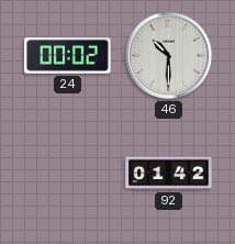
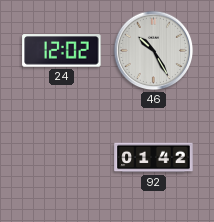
24: 00:02 -> 12:02 (62, 51)
46: 10:30 -> 10:25 (154, 51)
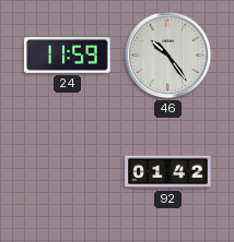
24: 12:02 -> 11:59 (68, 56)
46: 10:25 -> 10:24 (168, 56)
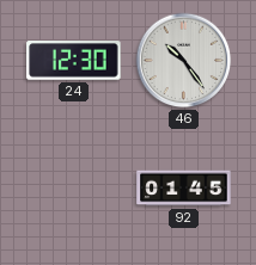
24: 11:59 -> 12:30 (74, 61)
92: 01:42 -> 01:45 (184, 189)
